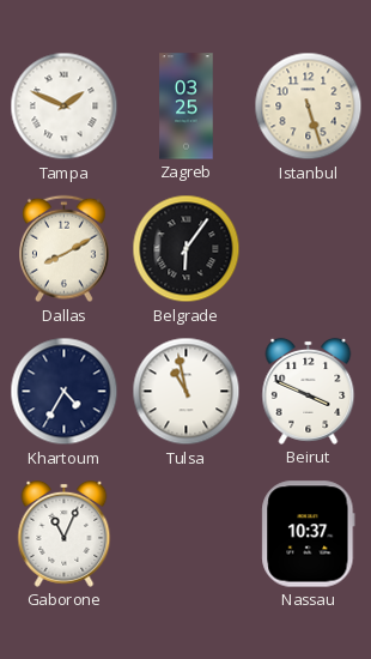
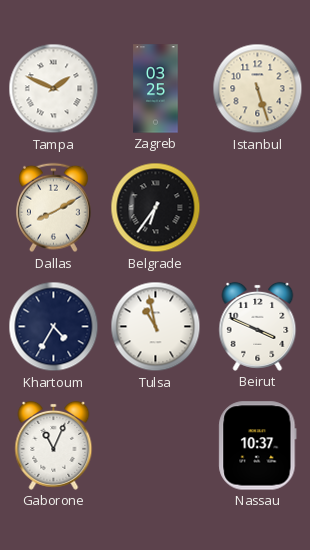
Belgrade: 6:06 -> 6:36 (156, 208)
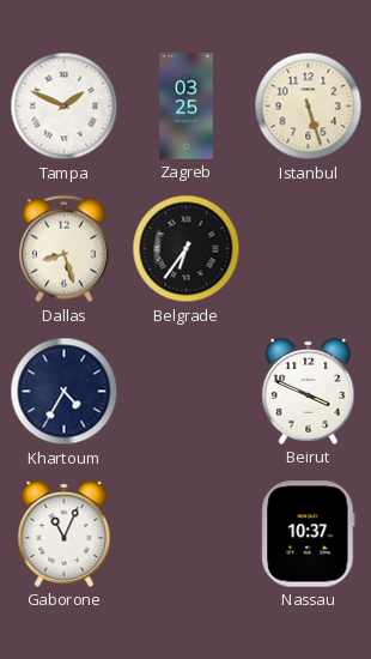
Dallas: 8:10 -> 8:27 (65, 249)
Tulsa: 10:58 -> none (156, 327)
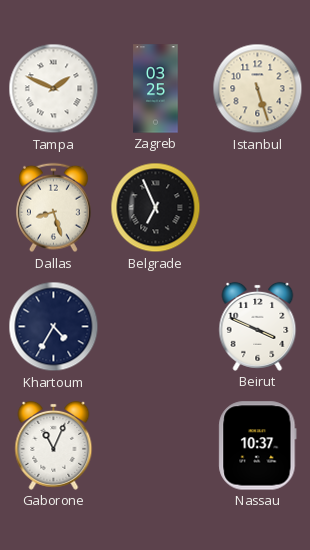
Belgrade: 6:36 -> 6:56 (156, 208)
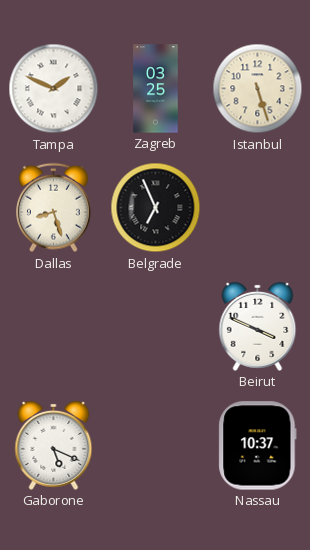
Khartoum: 4:35 -> none (54, 327)
Gaborone: 11:04 -> 5:19 (54, 445)
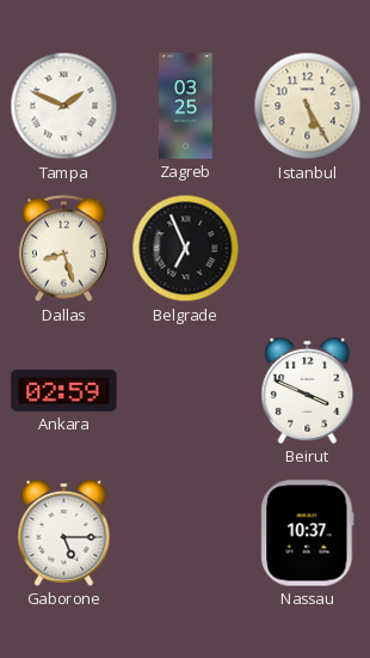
Istanbul: 5:27 -> 5:25 (308, 106)
Ankara: none -> 02:59 (64, 390)
Gaborone: 5:19 -> 5:15 (64, 532)
